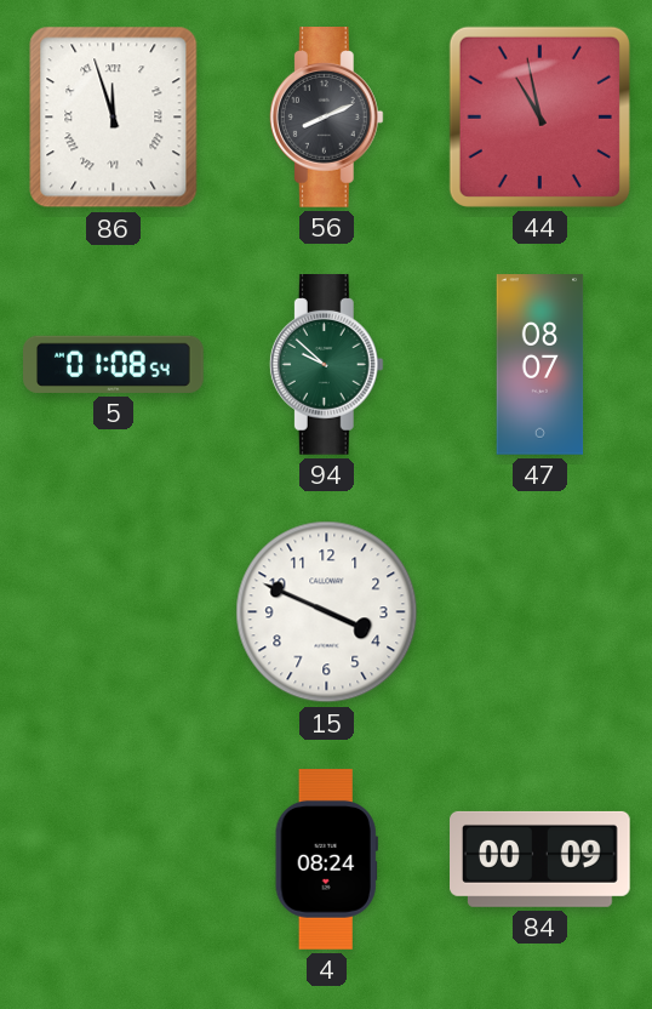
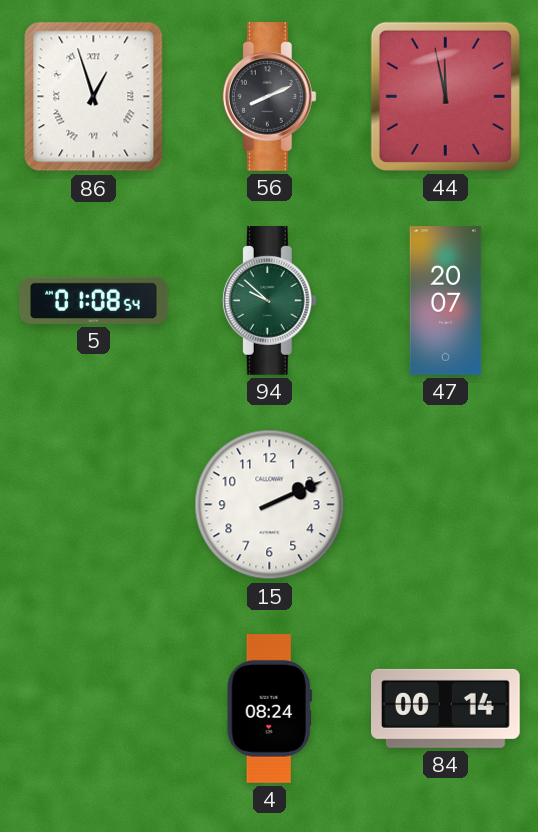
86: 11:57 -> 12:57 (94, 97)
44: 10:58 -> 11:58 (445, 96)
47: 08:07 -> 20:07 (446, 301)
15: 3:49 -> 2:11 (270, 505)
84: 00:09 -> 00:14 (446, 708)
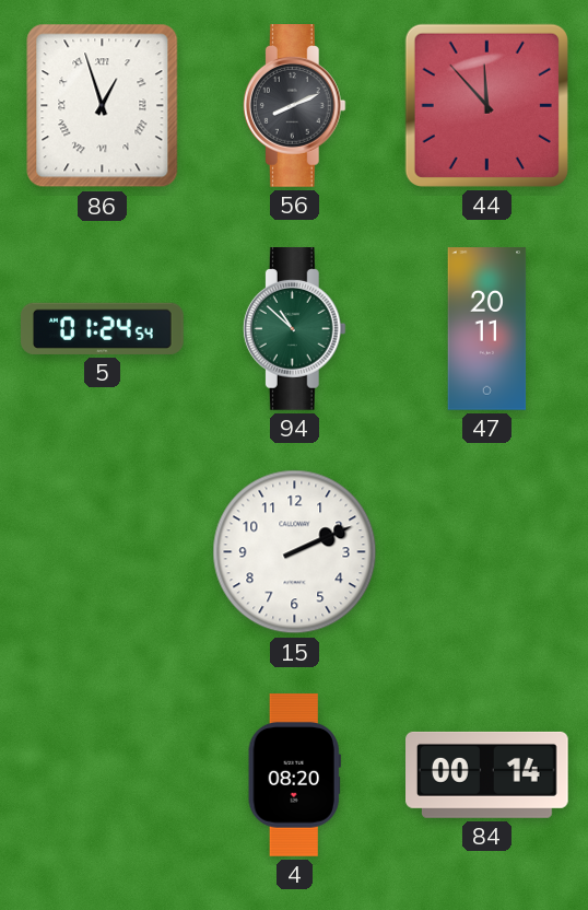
44: 11:58 -> 11:53 (486, 105)
5: 01:08 -> 01:24 (103, 328)
94: 9:52 -> 10:52 (294, 329)
47: 20:07 -> 20:11 (487, 329)
4: 08:24 -> 08:20 (294, 775)
